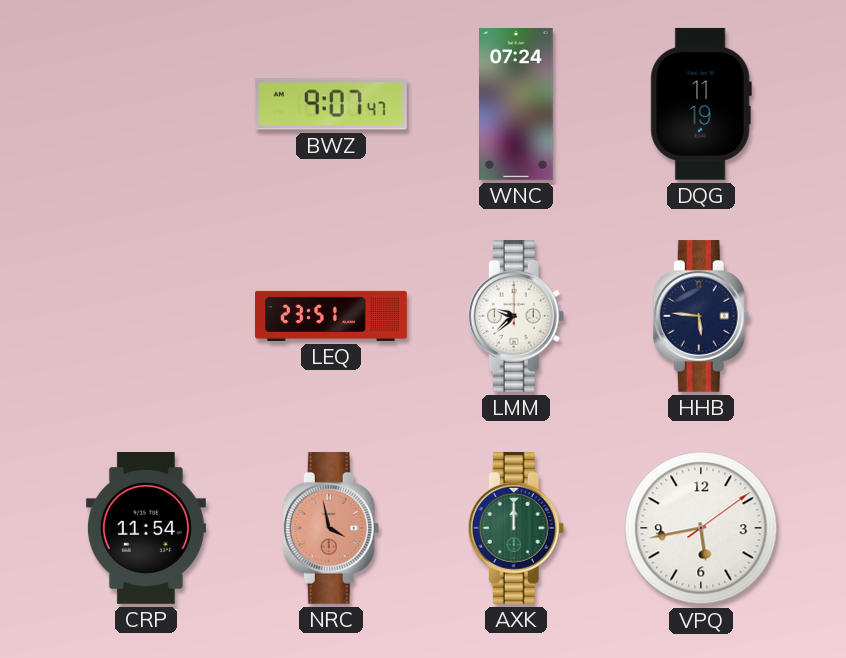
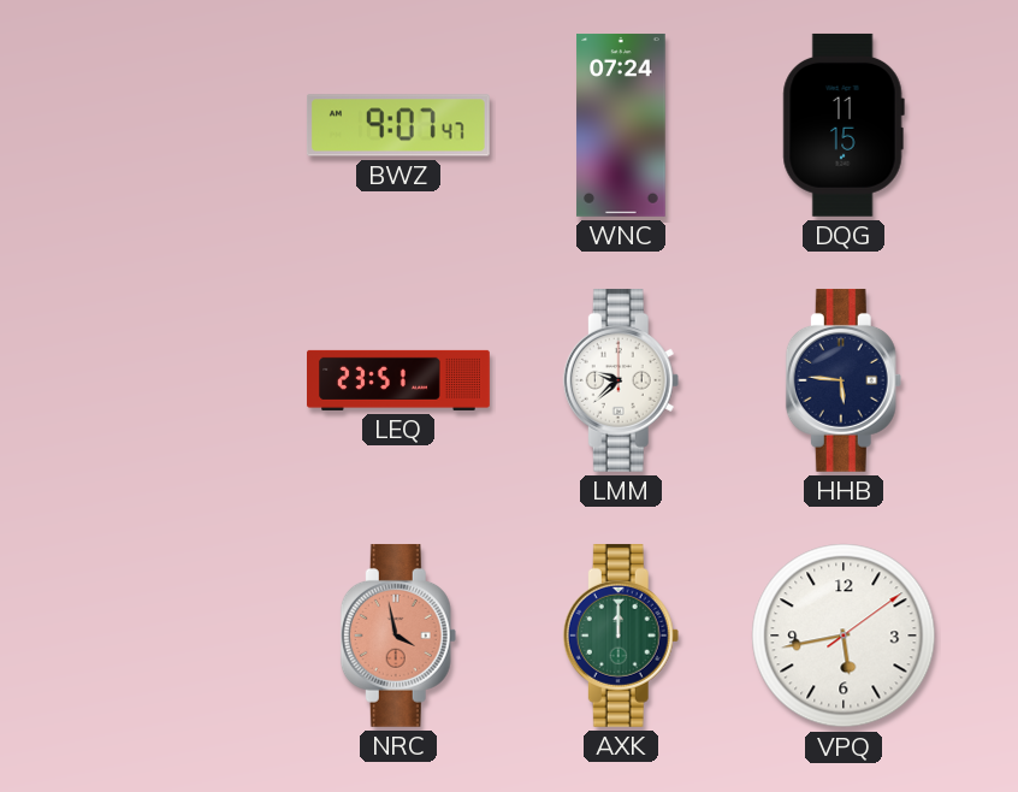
DQG: 11:19 -> 11:15 (844, 125)
CRP: 11:54 -> none (146, 528)
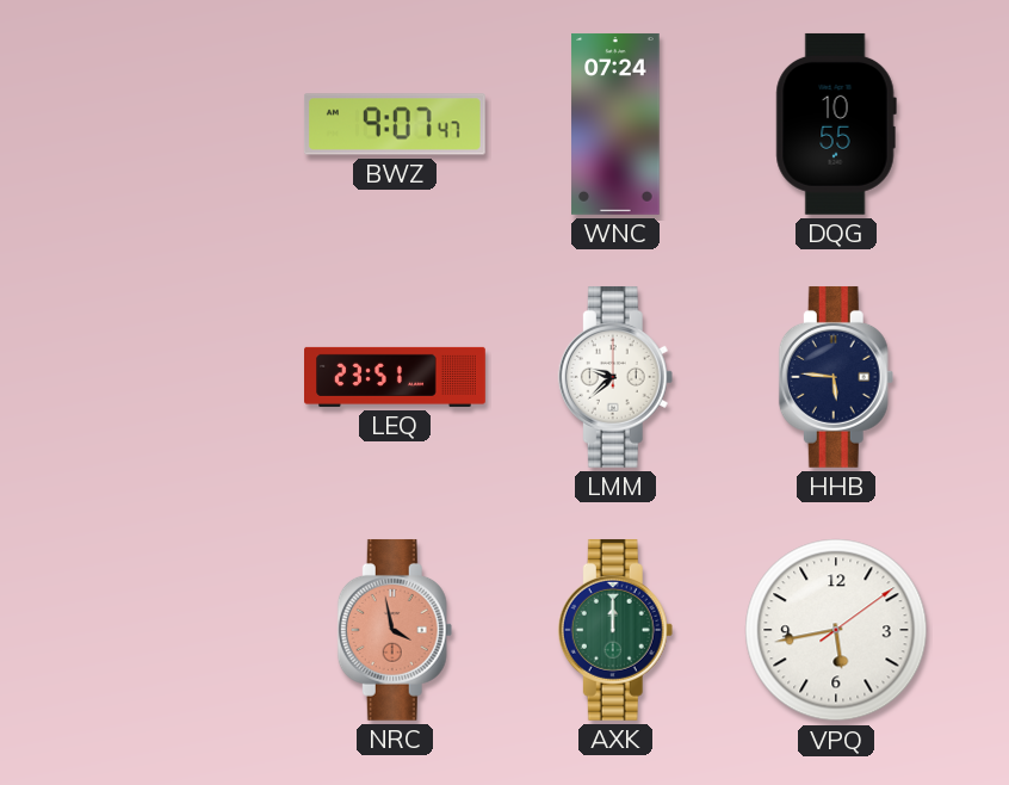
DQG: 11:15 -> 10:55 (836, 124)
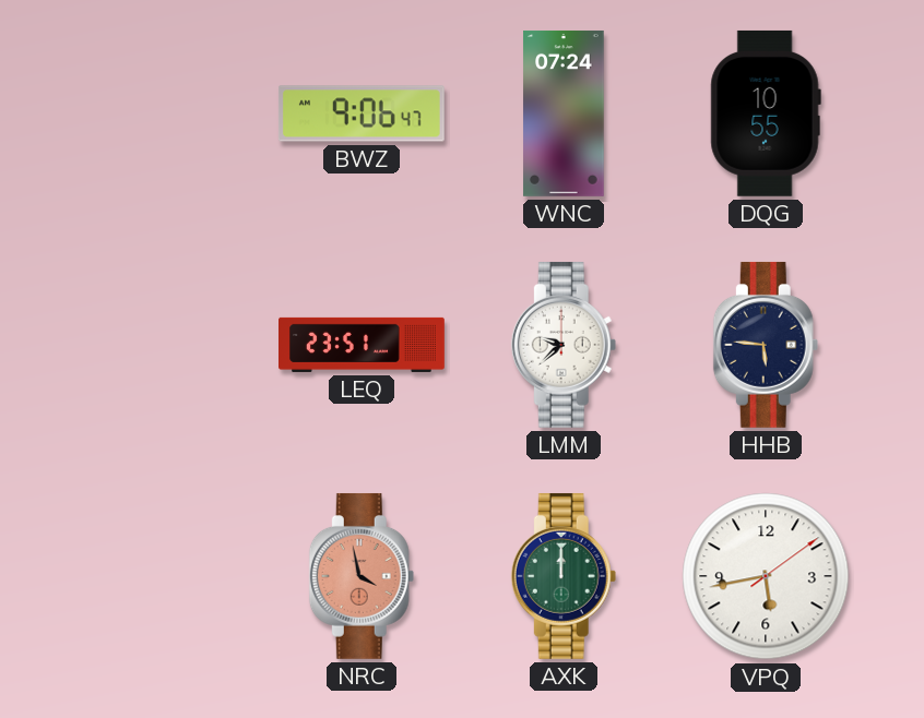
BWZ: 9:07 -> 9:06 (362, 113)
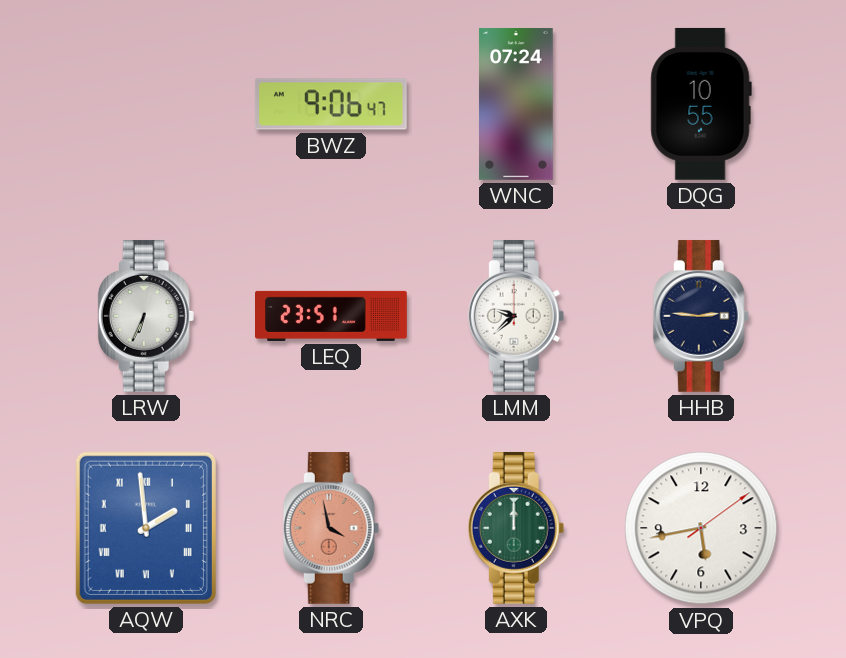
LRW: none -> 6:34 (146, 316)
HHB: 5:46 -> 2:46 (701, 316)
AQW: none -> 1:59 (146, 528)
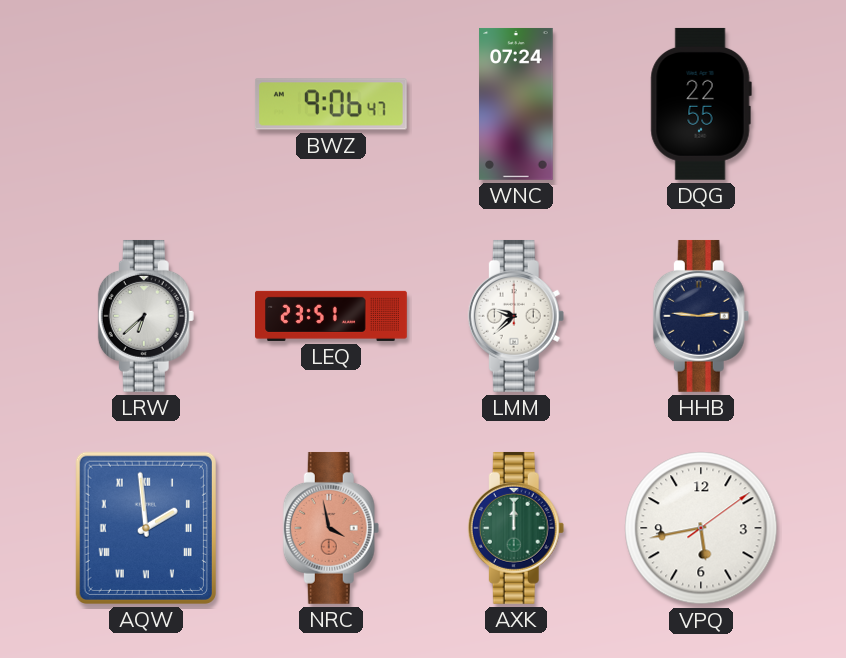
DQG: 10:55 -> 22:55 (701, 104)
LRW: 6:34 -> 6:38 (146, 316)
